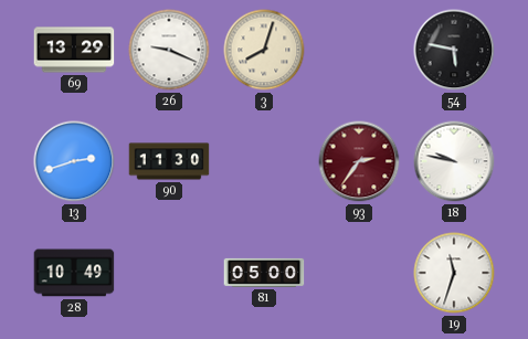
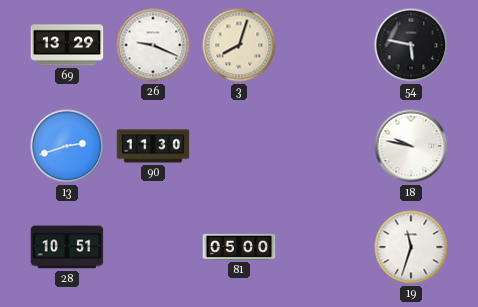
93: 2:36 -> none (359, 161)
28: 10:49 -> 10:51 (67, 247)
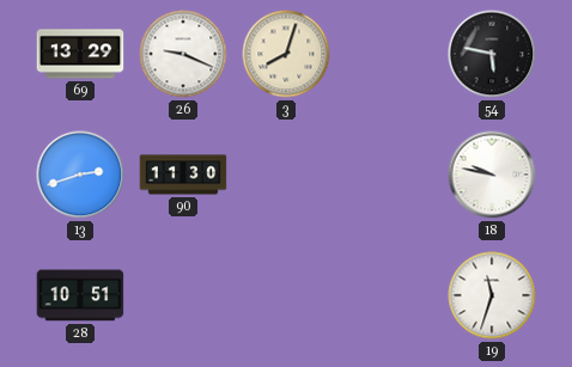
81: 05:00 -> none (239, 247)
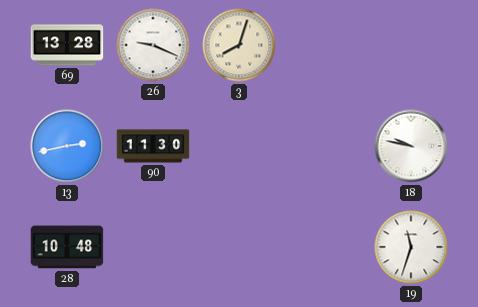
69: 13:29 -> 13:28 (67, 45)
54: 5:47 -> none (492, 54)
13: 2:42 -> 2:43 (67, 146)
28: 10:51 -> 10:48 (67, 247)
